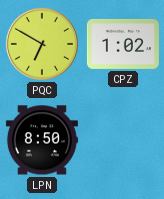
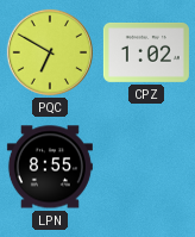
LPN: 8:50 -> 8:55 (50, 167)
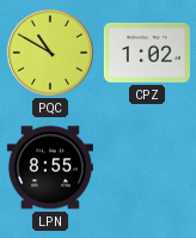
PQC: 6:50 -> 10:50 (50, 53)
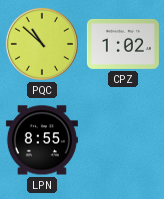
PQC: 10:50 -> 10:52 (42, 44)
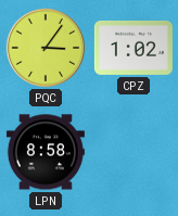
PQC: 10:52 -> 3:06 (46, 48)
LPN: 8:55 -> 8:58 (46, 152)
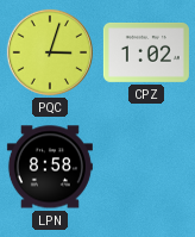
PQC: 3:06 -> 3:03 (50, 52)
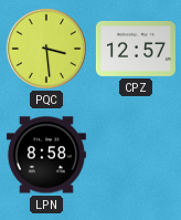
PQC: 3:03 -> 3:29 (46, 49)
CPZ: 1:02 -> 12:57 (136, 49)
